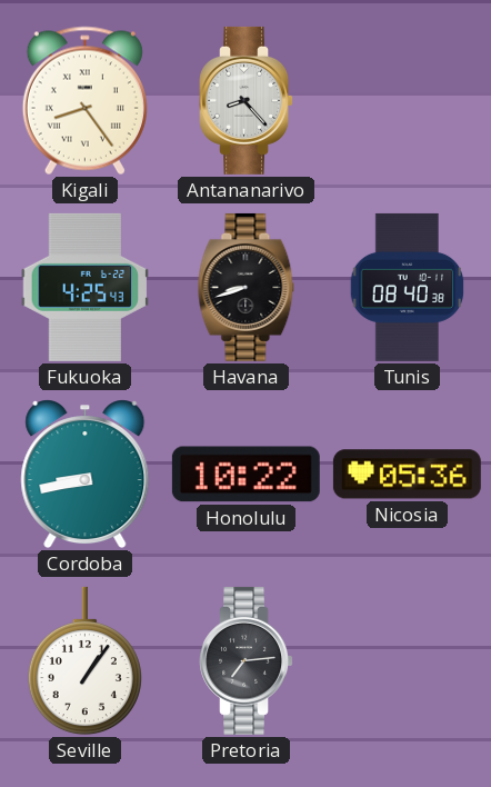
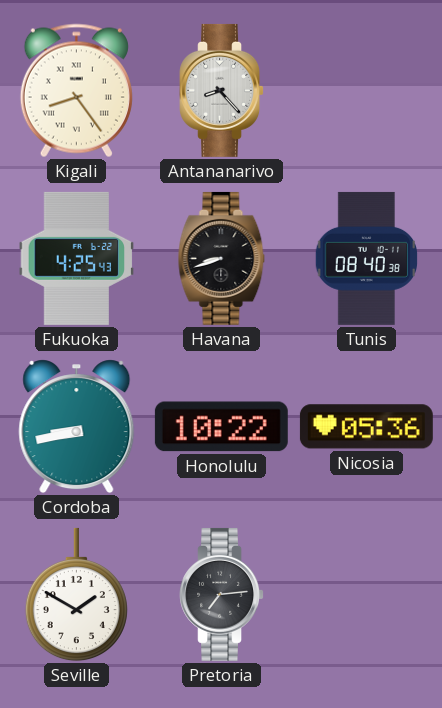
Seville: 1:06 -> 1:50 (76, 595)
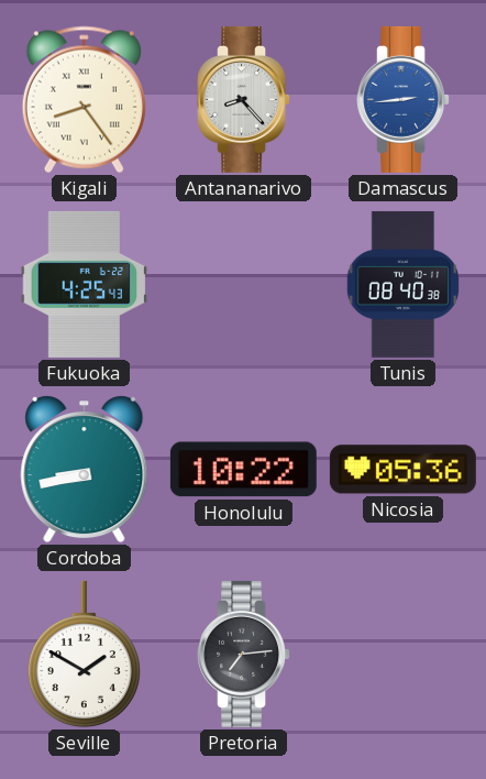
Damascus: none -> 2:44 (404, 99)
Havana: 8:42 -> none (222, 258)
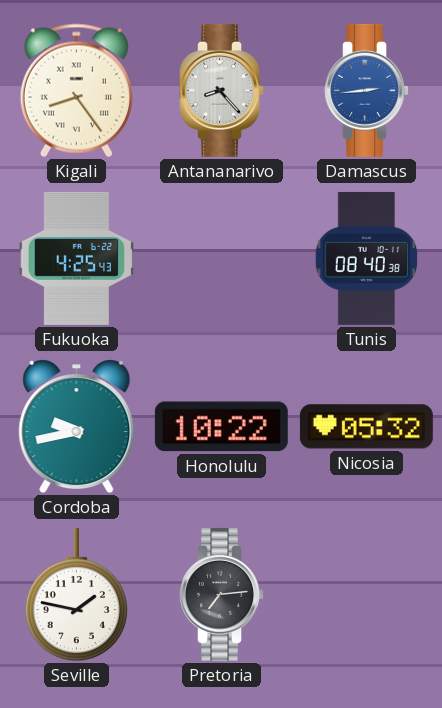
Cordoba: 8:43 -> 9:43 (77, 427)
Nicosia: 05:36 -> 05:32 (366, 427)
Seville: 1:50 -> 1:47 (76, 595)
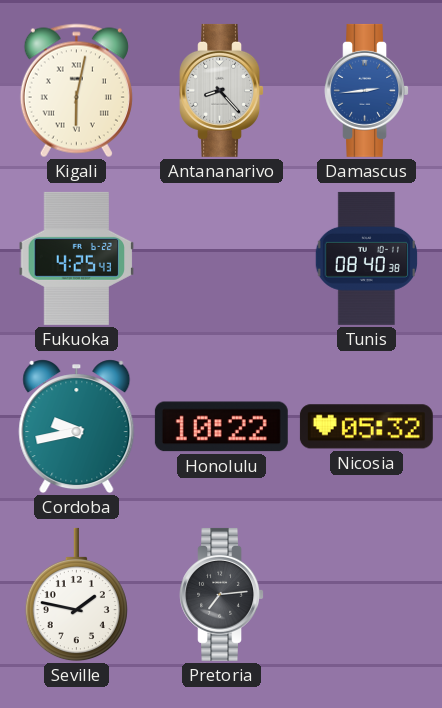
Kigali: 8:24 -> 6:02 (76, 91)
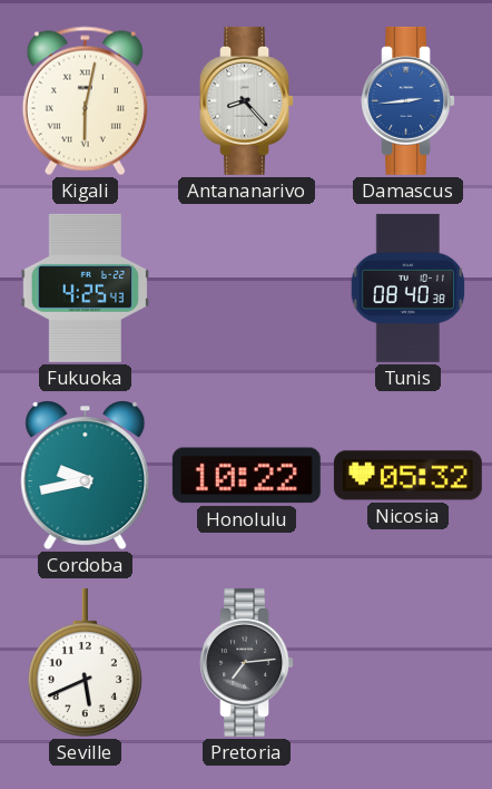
Seville: 1:47 -> 5:41 (85, 663)
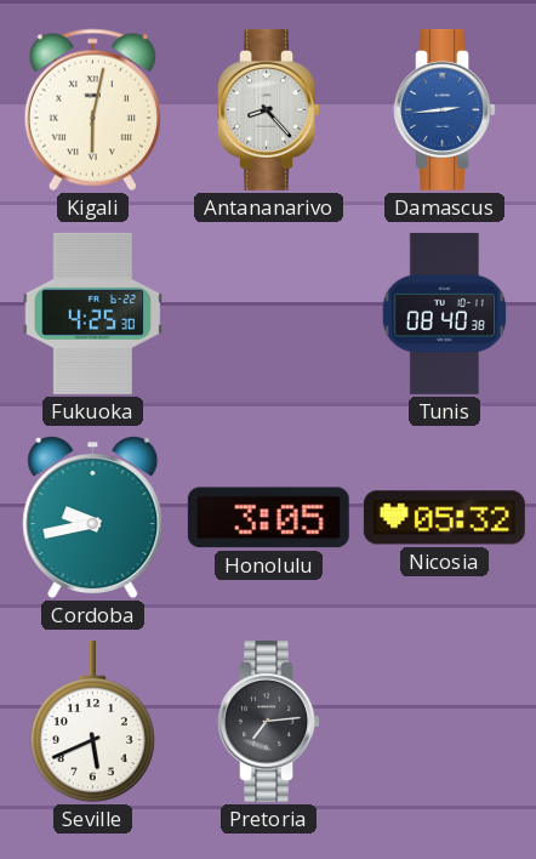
Fukuoka: 4:25:43 -> 4:25:30 (93, 313)
Honolulu: 10:22 -> 3:05 (268, 518)
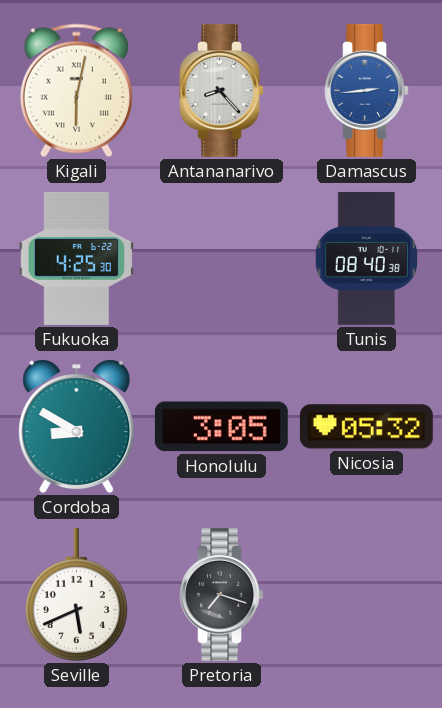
Cordoba: 9:43 -> 8:50 (77, 427)
Pretoria: 7:14 -> 7:18 (222, 594)
